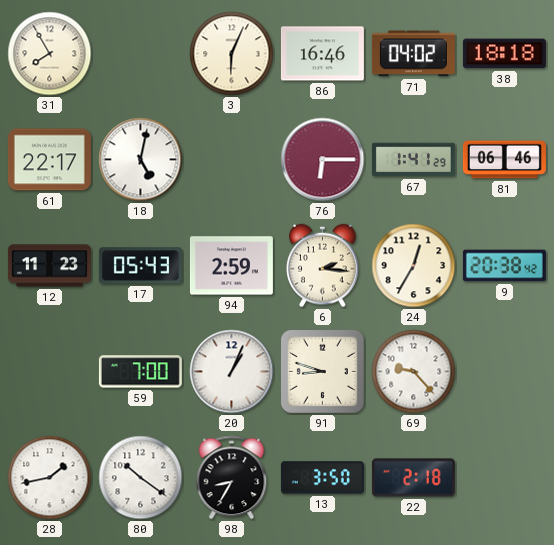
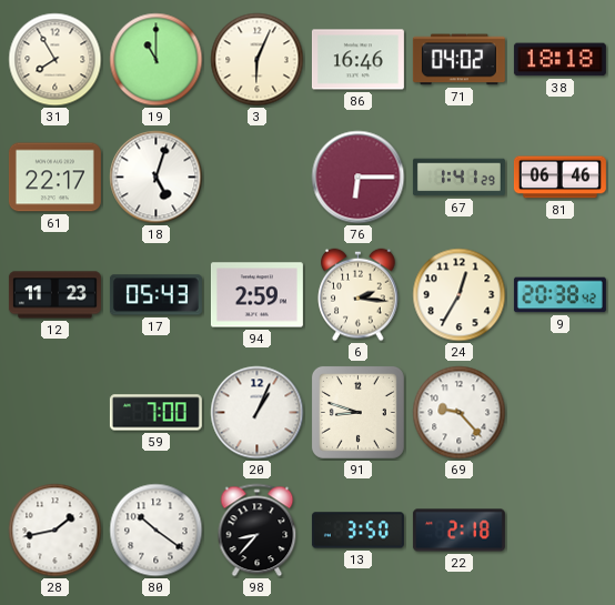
19: none -> 11:00 (157, 60)
18: 5:02 -> 5:03 (157, 178)
98: 8:35 -> 8:37 (258, 531)
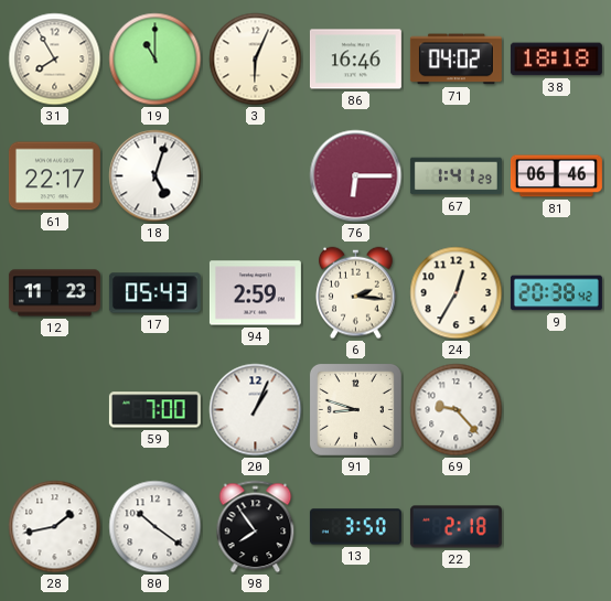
98: 8:37 -> 7:54 (256, 527)
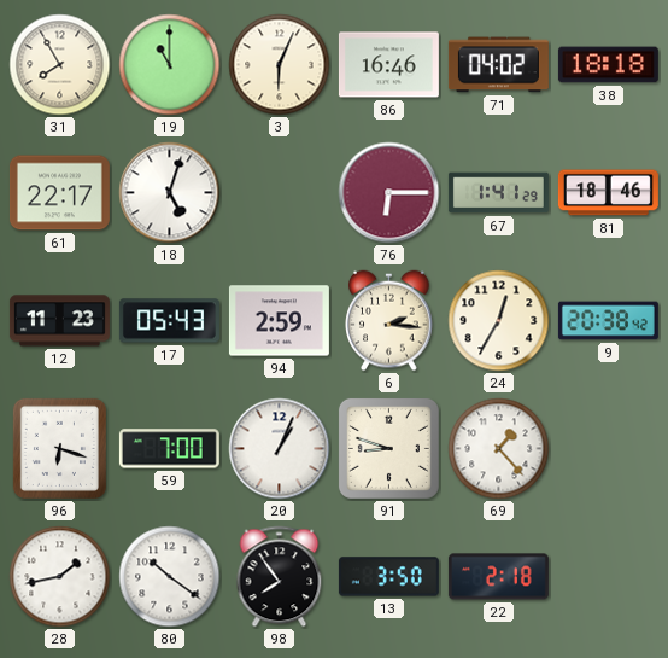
81: 06:46 -> 18:46 (608, 193)
96: none -> 6:18 (59, 448)
69: 9:23 -> 1:23 (499, 449)
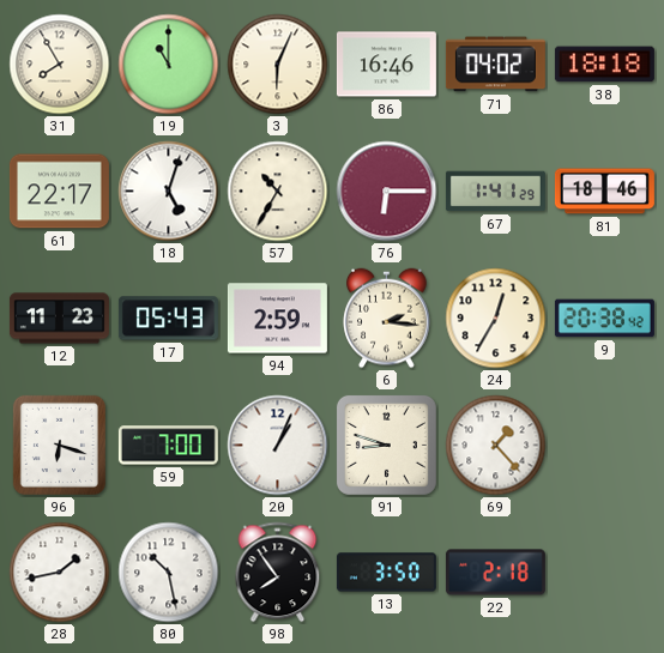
57: none -> 10:35 (278, 192)
80: 10:21 -> 10:28 (169, 573)
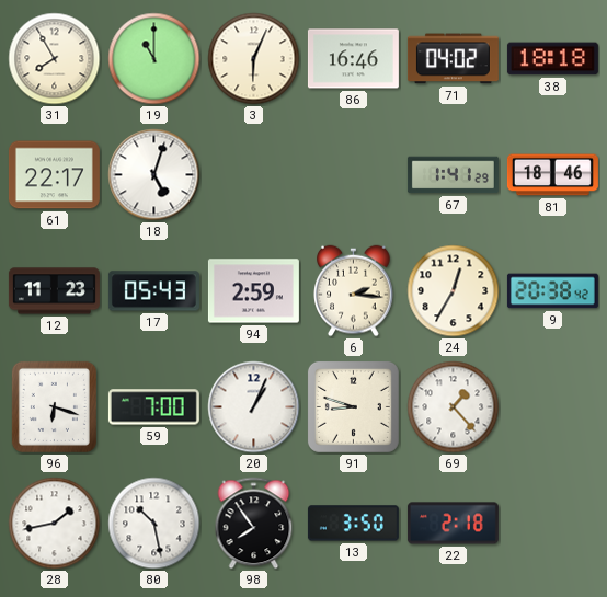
57: 10:35 -> none (278, 192)
76: 6:15 -> none (387, 192)
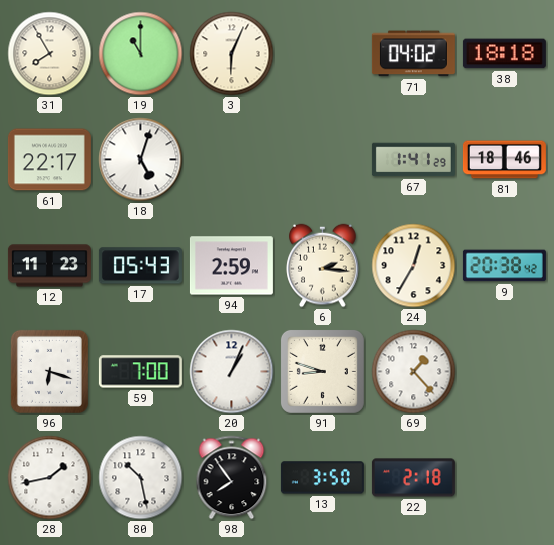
86: 16:46 -> none (353, 59)
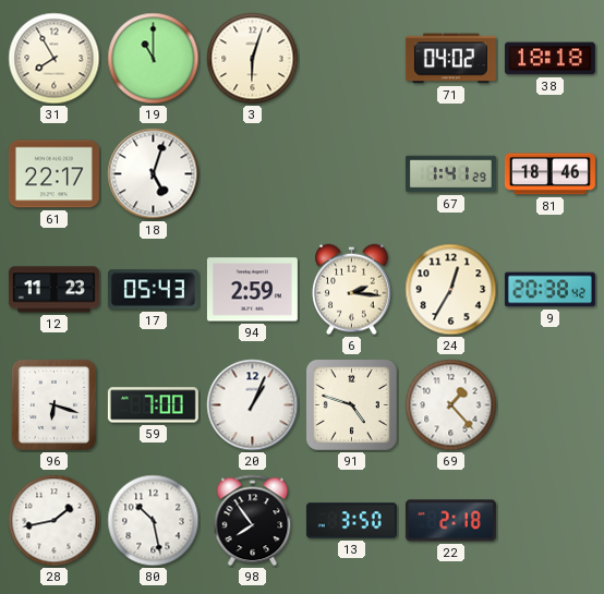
3: 6:04 -> 6:03 (253, 59)
91: 8:48 -> 4:48 (351, 404)
